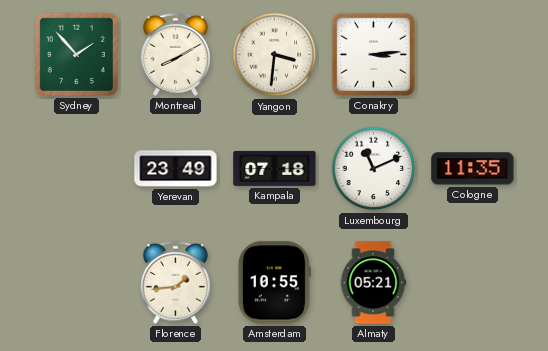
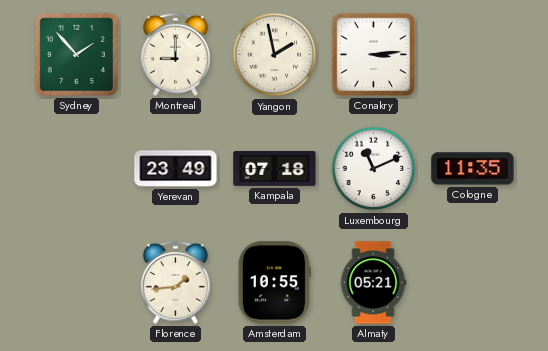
Montreal: 8:10 -> 9:00 (175, 54)
Yangon: 3:31 -> 1:58 (275, 55)
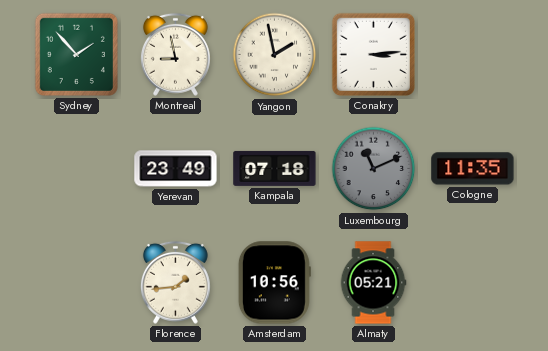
Montreal: 9:00 -> 8:58 (175, 54)
Luxembourg dial: white -> grey (374, 169)
Amsterdam: 10:55 -> 10:56 (274, 283)
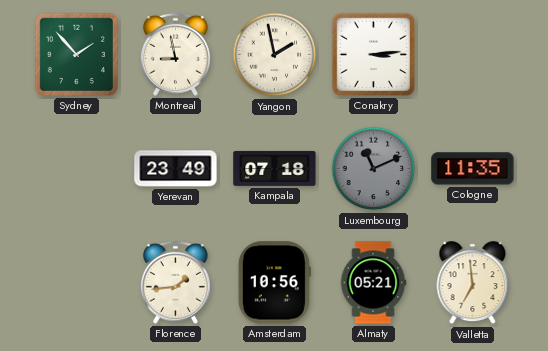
Valletta: none -> 6:59 (473, 283)
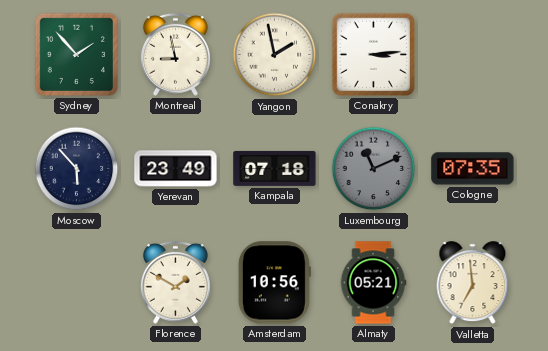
Moscow: none -> 5:53 (77, 169)
Cologne: 11:35 -> 07:35 (473, 169)
Florence: 1:44 -> 1:50 (175, 282)
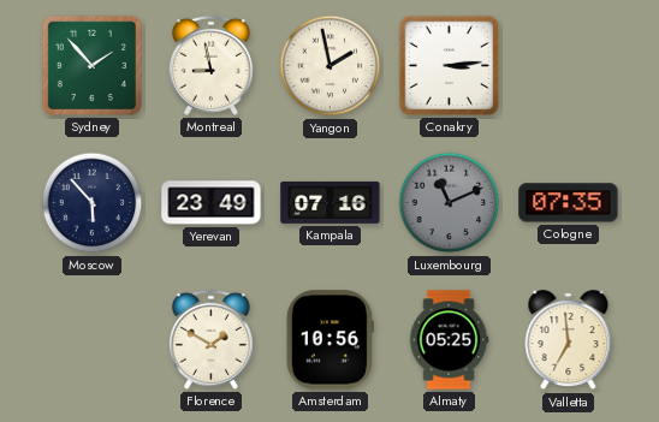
Kampala: 07:18 -> 07:16 (331, 202)
Almaty: 05:21 -> 05:25 (449, 340)
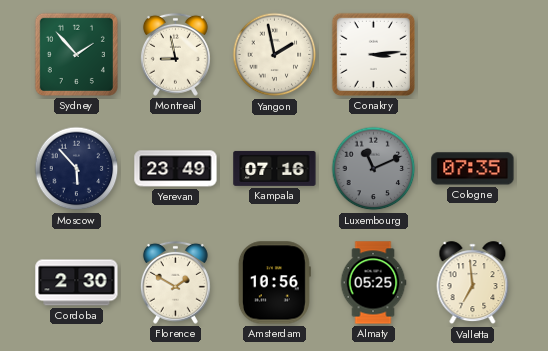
Cordoba: none -> 2:30 (77, 283)
